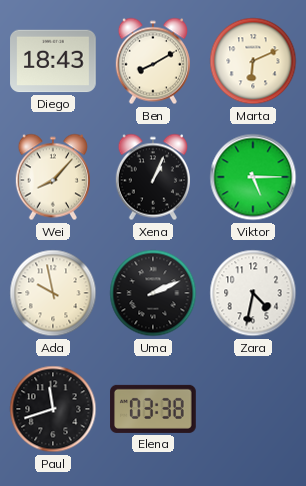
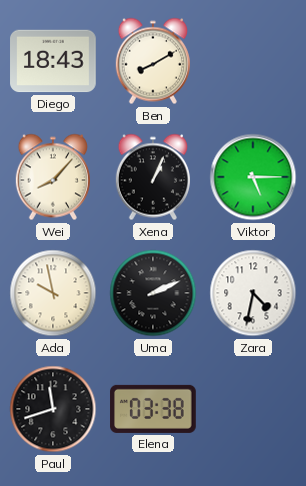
Marta: 6:11 -> none (253, 61)
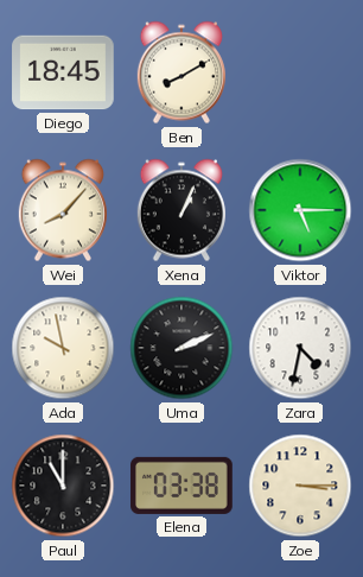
Diego: 18:43 -> 18:45 (63, 72)
Paul: 11:42 -> 11:00 (63, 486)
Zoe: none -> 3:15 (300, 486)
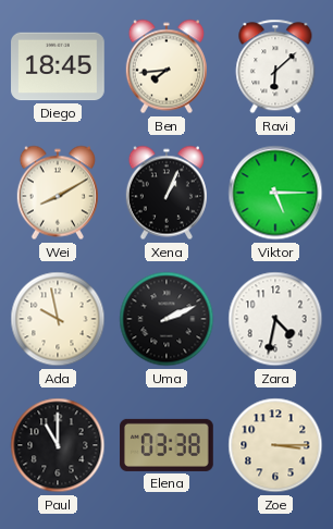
Ben: 8:10 -> 7:44 (166, 66)
Ravi: none -> 6:08 (275, 66)
Wei: 8:07 -> 8:10 (58, 193)
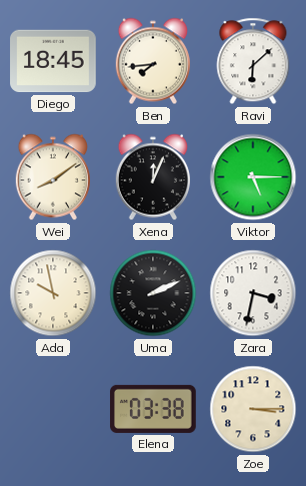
Wei: 8:10 -> 8:09 (53, 177)
Xena: 1:04 -> 12:04 (153, 177)
Zara: 4:32 -> 3:32 (253, 293)
Paul: 11:00 -> none (58, 445)
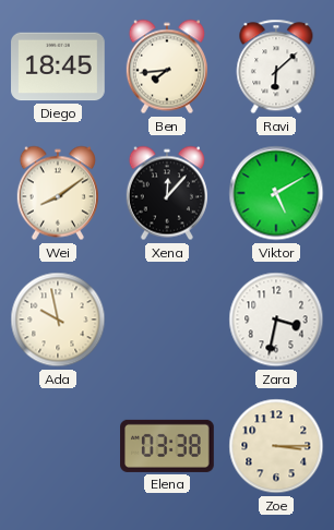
Xena: 12:04 -> 12:07 (167, 193)
Viktor: 5:15 -> 5:10 (276, 193)
Uma: 2:11 -> none (153, 293)
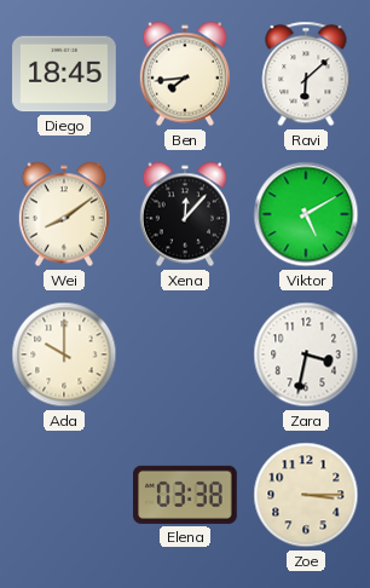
Ada: 9:58 -> 10:00 (64, 354)
